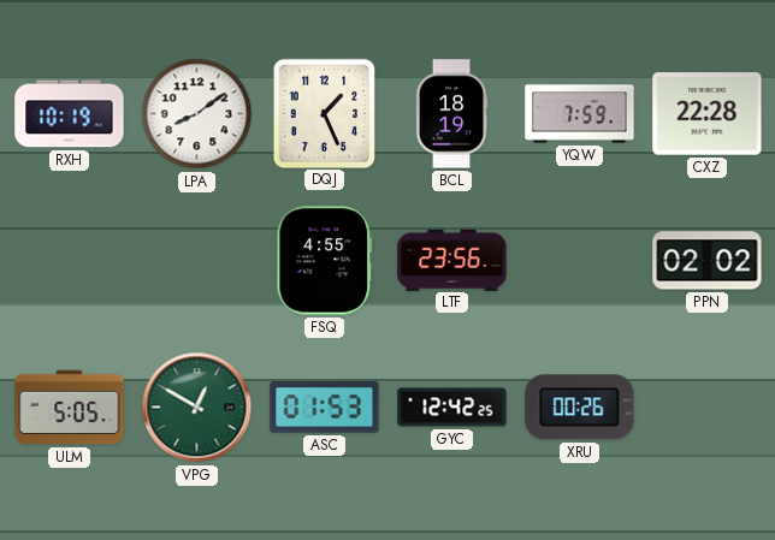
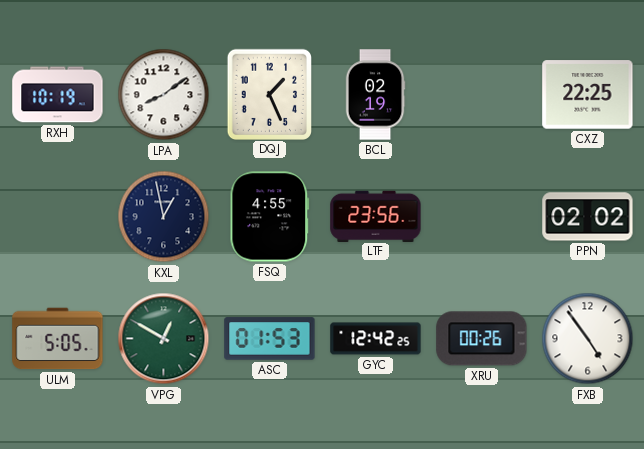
BCL: 18:19 -> 02:19 (375, 95)
YQW: 7:59 -> none (580, 114)
CXZ: 22:28 -> 22:25 (588, 95)
KXL: none -> 12:58 (164, 217)
FXB: none -> 4:54 (588, 339)
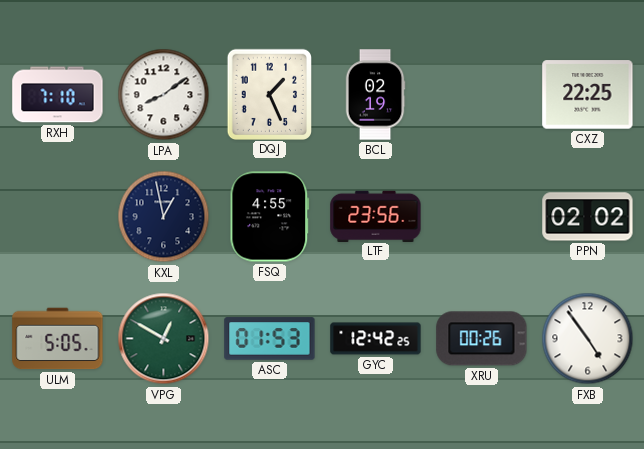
RXH: 10:19 -> 7:10 (58, 95)
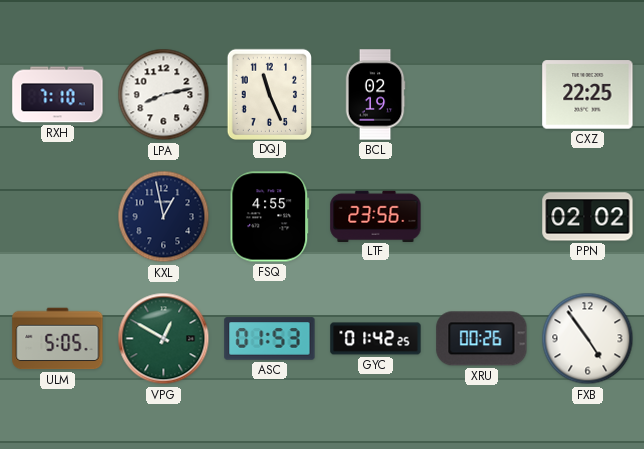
LPA: 8:09 -> 8:13 (164, 95)
DQJ: 1:26 -> 11:26 (269, 94)
GYC: 12:42 -> 01:42 (376, 339)
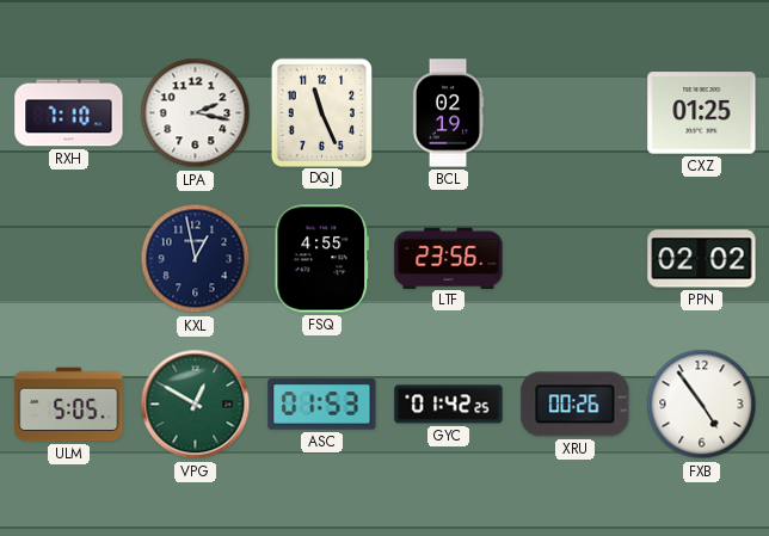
LPA: 8:13 -> 2:17 (196, 113)
CXZ: 22:25 -> 01:25 (702, 113)
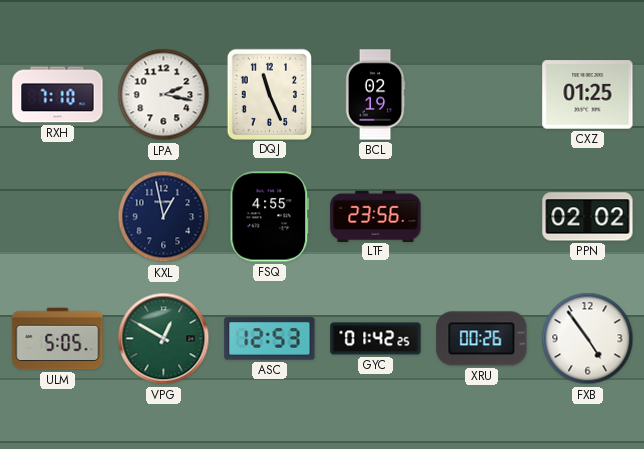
ASC: 01:53 -> 12:53 (270, 339)
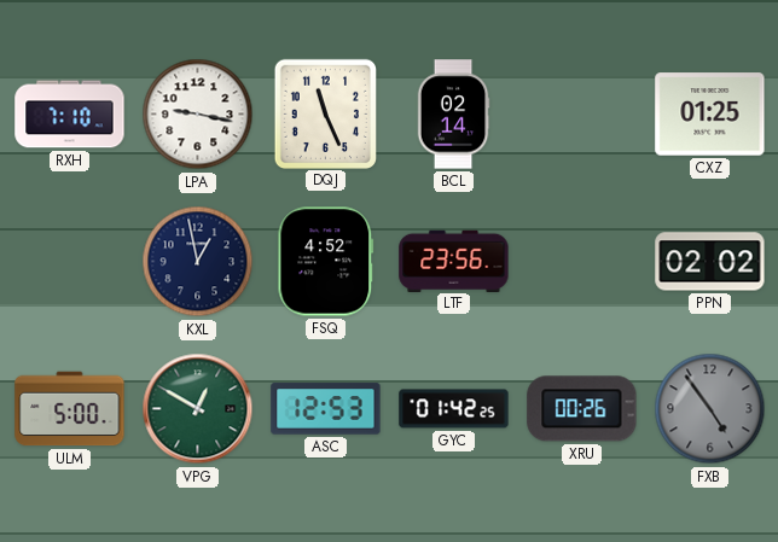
LPA: 2:17 -> 9:17 (198, 115)
BCL: 02:19 -> 02:14 (453, 115)
FSQ: 4:55 -> 4:52 (326, 262)
ULM: 5:05 -> 5:00 (70, 409)
FXB dial: white -> grey (710, 409)
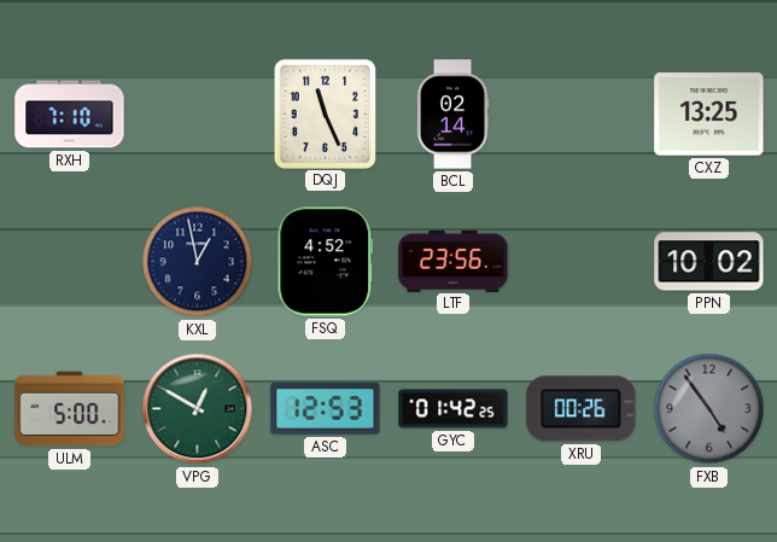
LPA: 9:17 -> none (198, 115)
CXZ: 01:25 -> 13:25 (709, 115)
PPN: 02:02 -> 10:02 (709, 262)
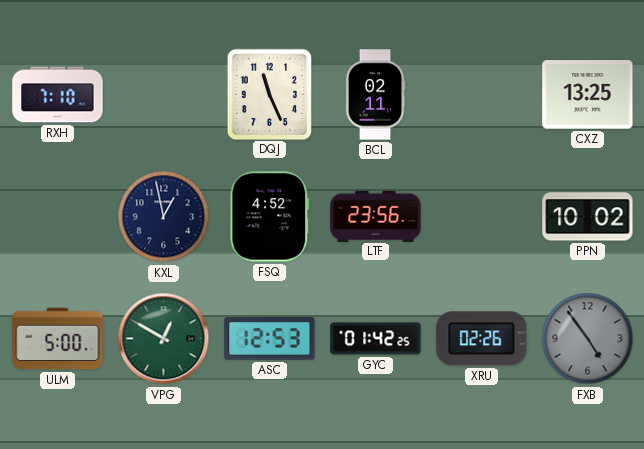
BCL: 02:14 -> 02:11 (375, 95)
XRU: 00:26 -> 02:26 (482, 339)
